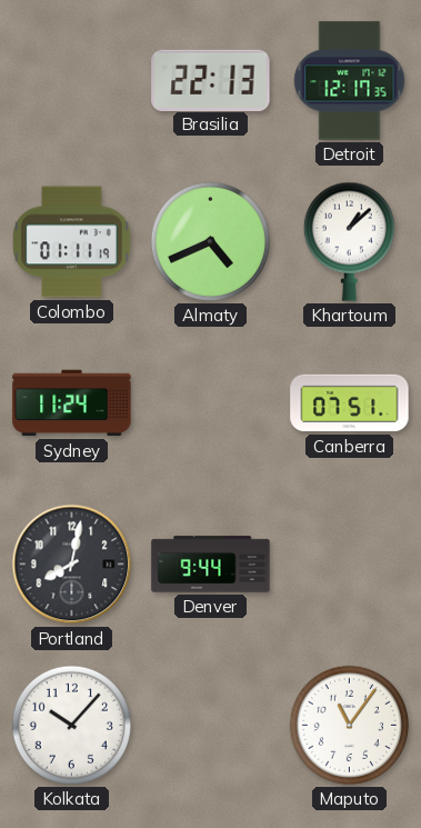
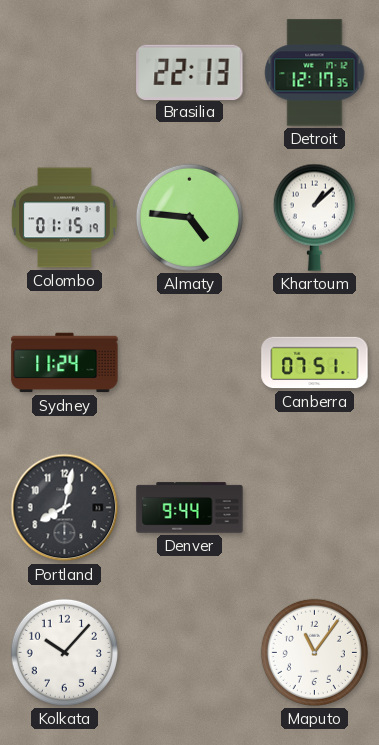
Colombo: 01:11 -> 01:15 (65, 218)
Almaty: 4:41 -> 4:46 (189, 217)
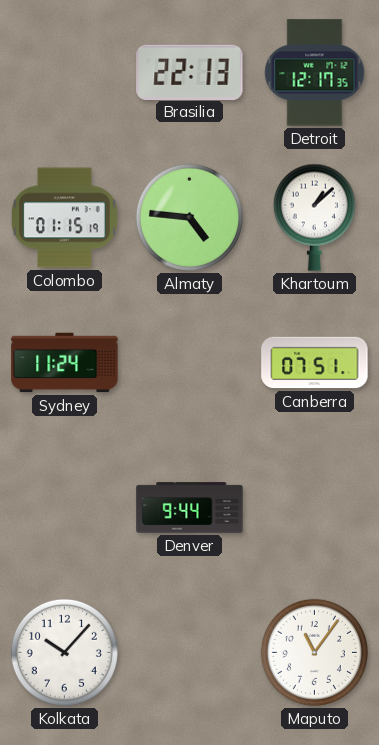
Portland: 8:02 -> none (65, 508)
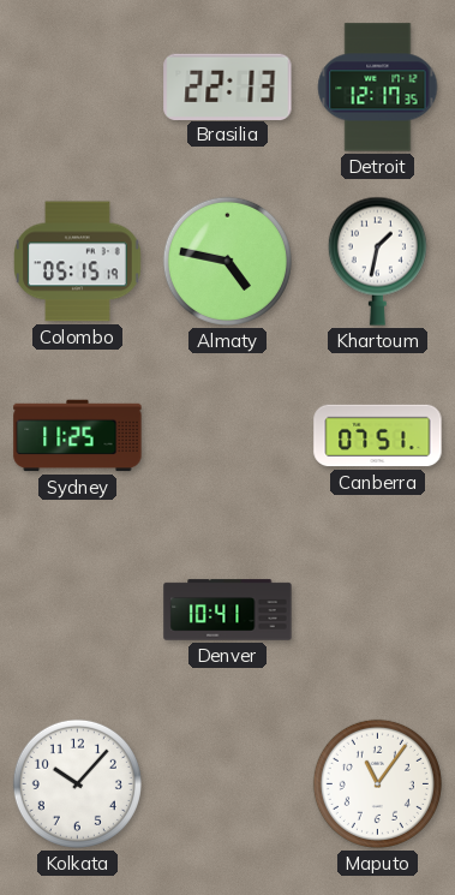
Colombo: 01:15 -> 05:15 (78, 262)
Almaty: 4:46 -> 4:47 (227, 261)
Khartoum: 1:08 -> 1:32 (377, 261)
Sydney: 11:24 -> 11:25 (78, 436)
Denver: 9:44 -> 10:41 (228, 610)
